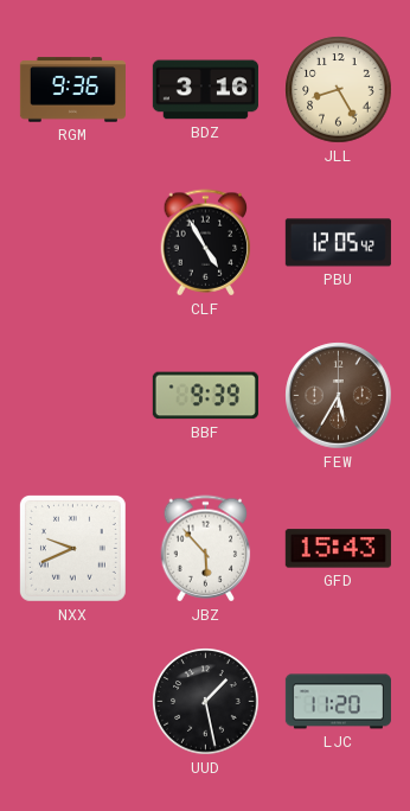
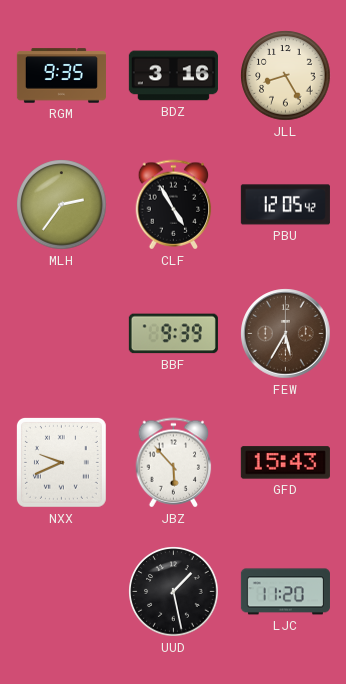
RGM: 9:36 -> 9:35 (61, 76)
MLH: none -> 2:36 (62, 205)
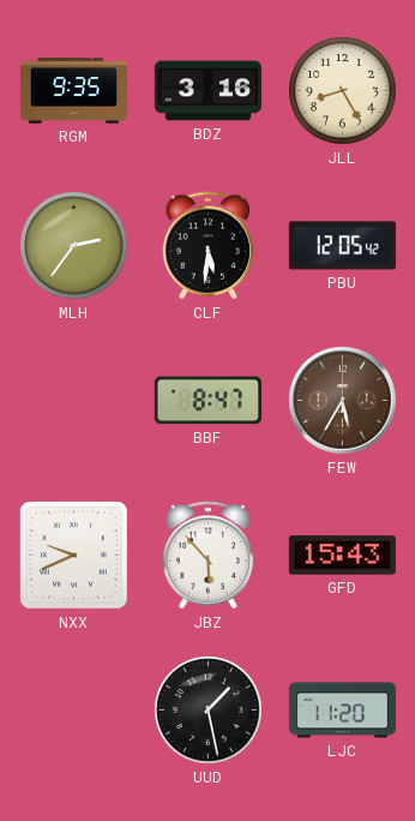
CLF: 4:55 -> 5:31 (209, 246)
BBF: 9:39 -> 8:47 (207, 401)
